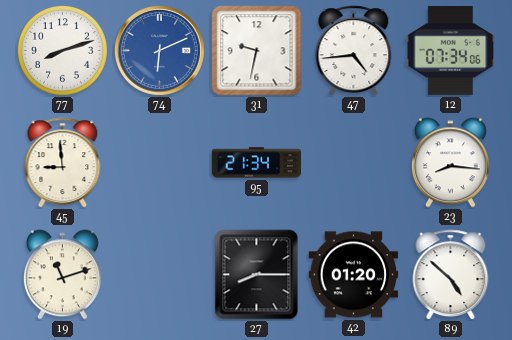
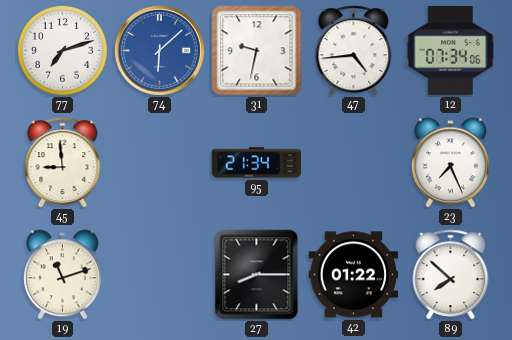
77: 8:12 -> 7:12 (62, 50)
74: 6:11 -> 6:08 (159, 50)
23: 8:16 -> 7:26 (450, 163)
42: 01:20 -> 01:22 (354, 275)
89: 4:52 -> 7:52 (451, 275)
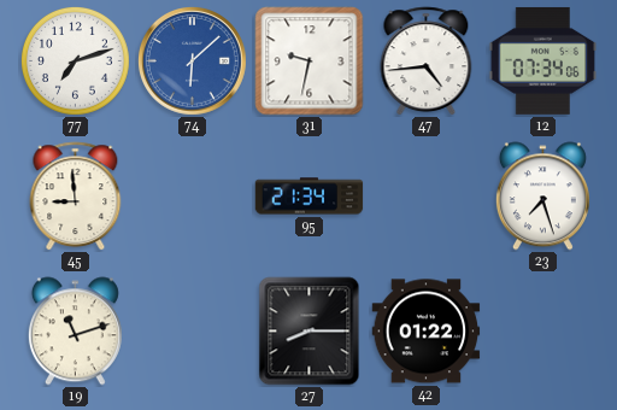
23: 7:26 -> 7:27 (542, 197)
89: 7:52 -> none (451, 275)
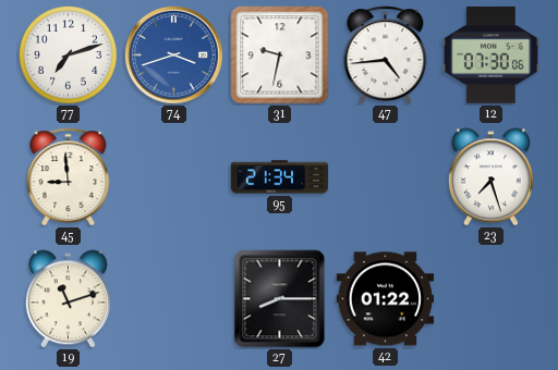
74: 6:08 -> 3:42 (173, 54)
12: 07:34 -> 07:30 (492, 54)
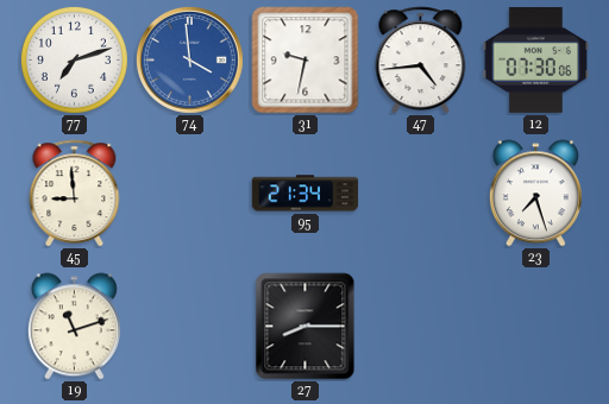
74: 3:42 -> 3:59 (189, 59)
42: 01:22 -> none (386, 299)
